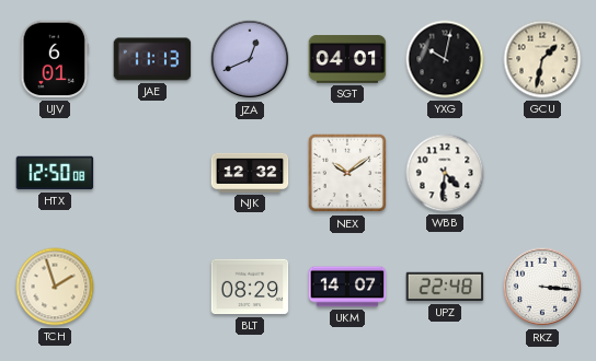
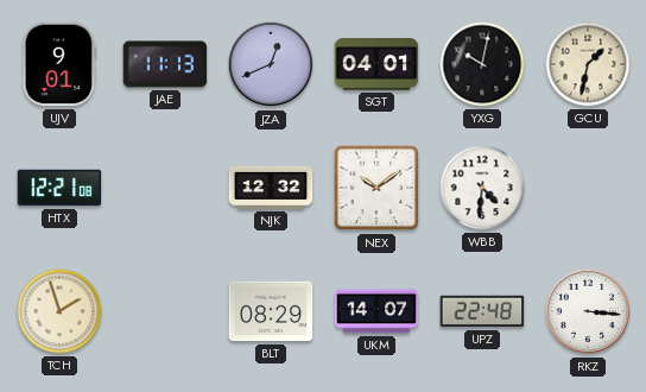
UJV: 6:01 -> 9:01 (59, 64)
HTX: 12:50 -> 12:21 (59, 188)
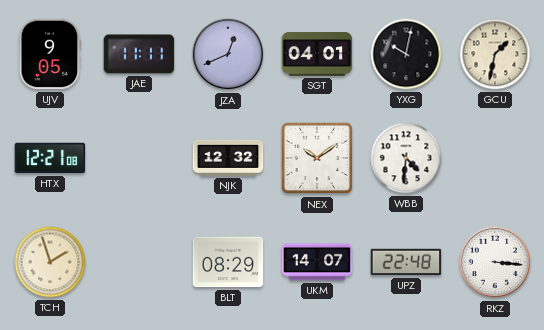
UJV: 9:01 -> 9:05 (50, 54)
JAE: 11:13 -> 11:11 (139, 54)
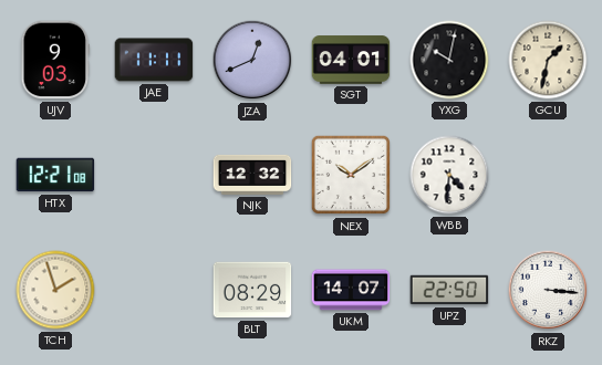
UJV: 9:05 -> 9:03 (55, 60)
UPZ: 22:48 -> 22:50 (449, 290)
